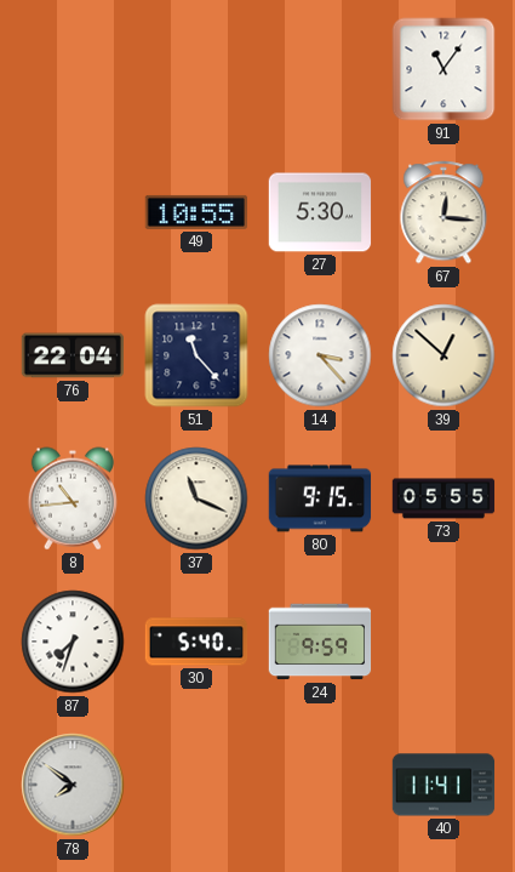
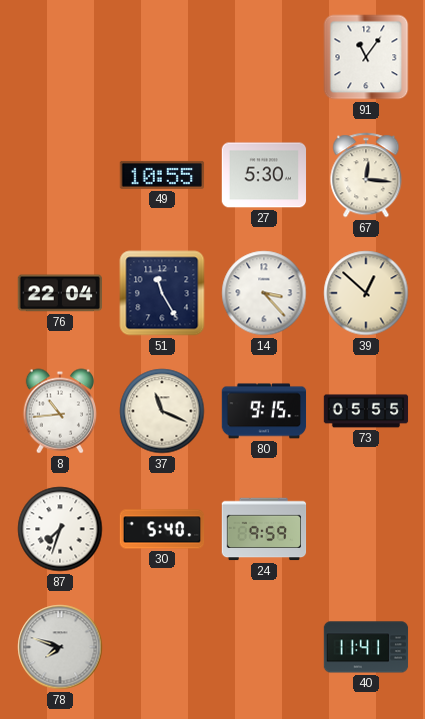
51: 11:23 -> 11:25 (162, 293)
78: 7:51 -> 7:48 (60, 647)
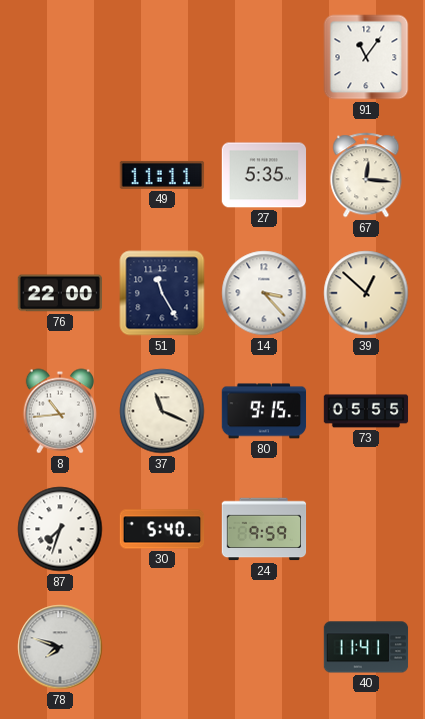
49: 10:55 -> 11:11 (162, 175)
27: 5:30 -> 5:35 (264, 175)
76: 22:04 -> 22:00 (60, 293)
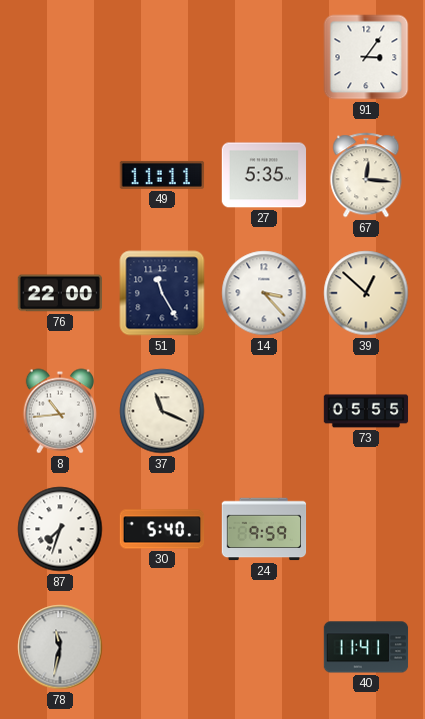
91: 11:06 -> 3:06 (366, 57)
80: 9:15 -> none (264, 411)
78: 7:48 -> 11:32 (60, 647)
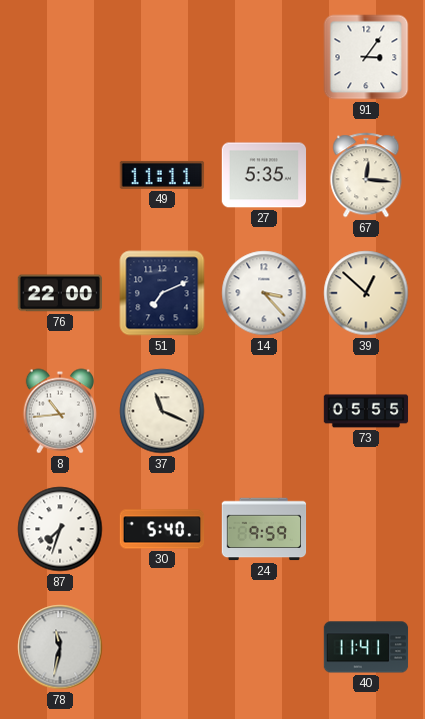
51: 11:25 -> 7:11 (162, 293)
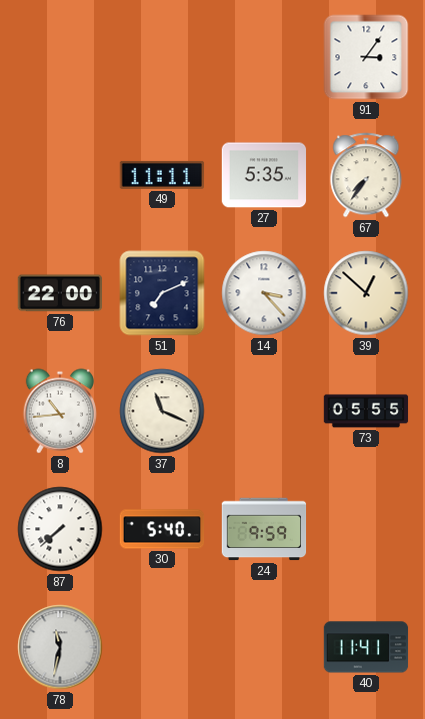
67: 12:16 -> 7:36 (366, 175)
87: 7:33 -> 7:38 (60, 529)
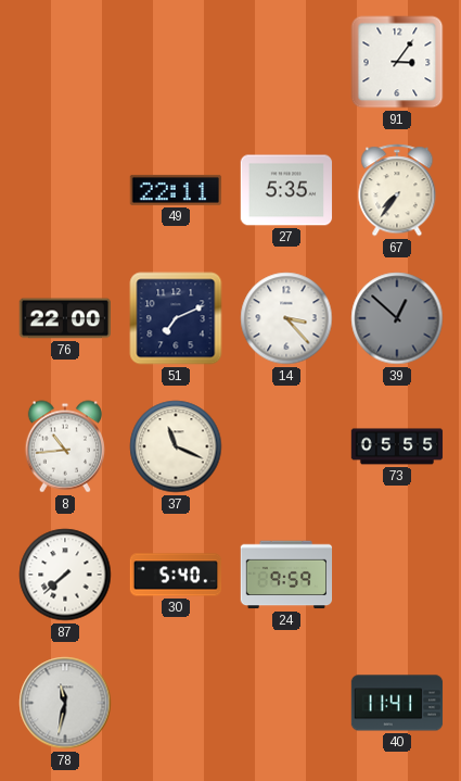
49: 11:11 -> 22:11 (176, 190)
39 dial: cream -> grey (397, 318)
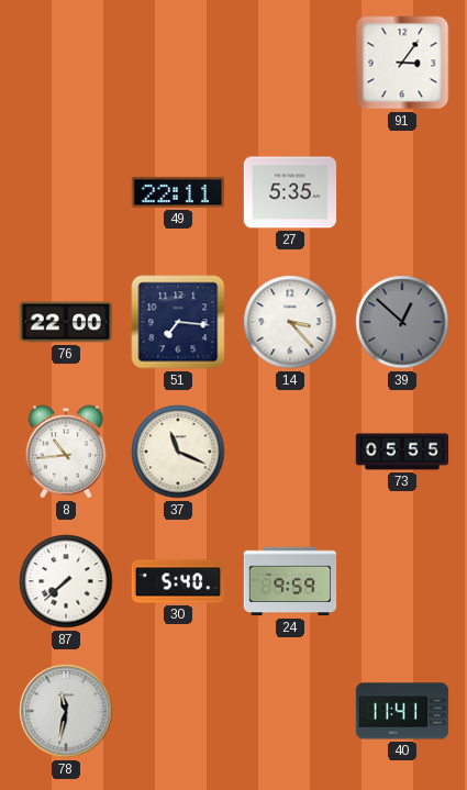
67: 7:36 -> none (397, 190)
51: 7:11 -> 7:16 (178, 322)
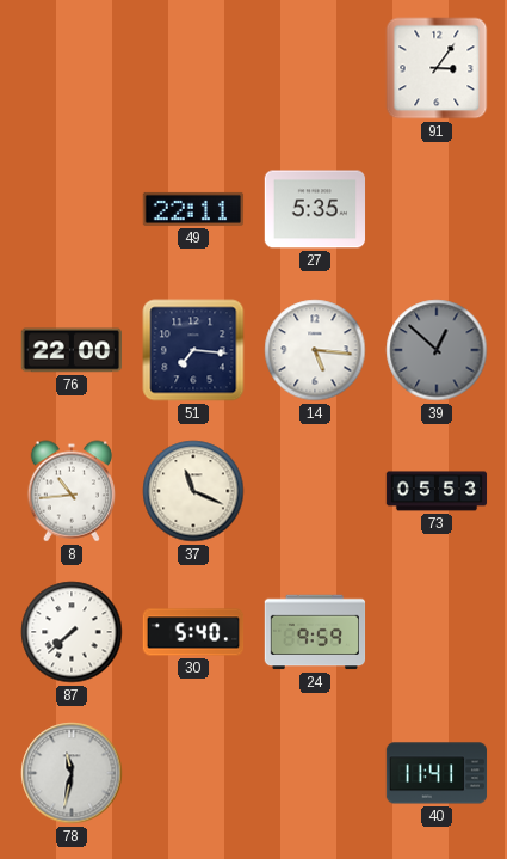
14: 3:23 -> 5:16 (315, 350)
73: 05:55 -> 05:53 (437, 491)
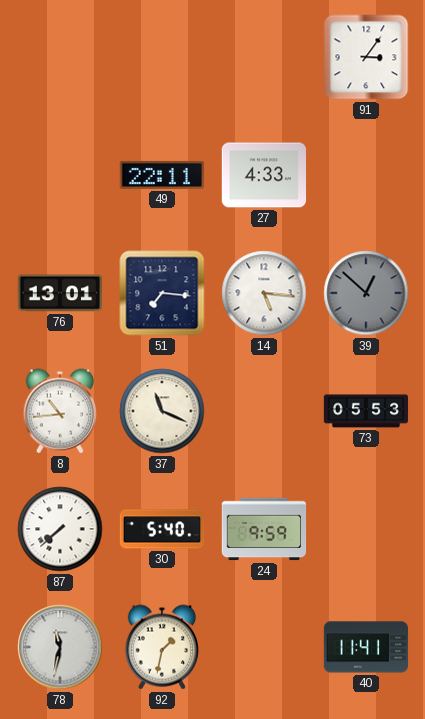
27: 5:35 -> 4:33 (264, 175)
76: 22:00 -> 13:01 (60, 293)
92: none -> 1:32 (161, 647)
